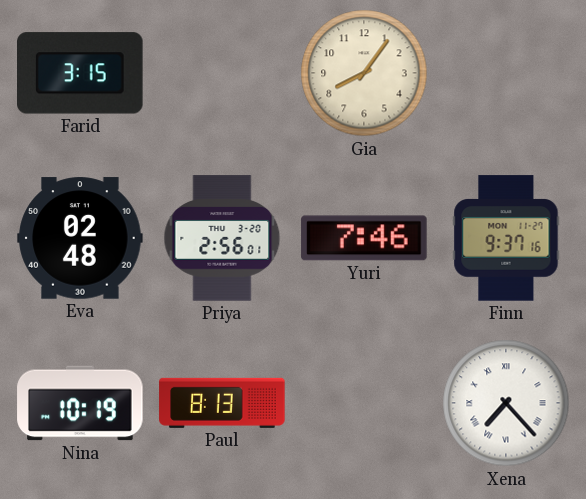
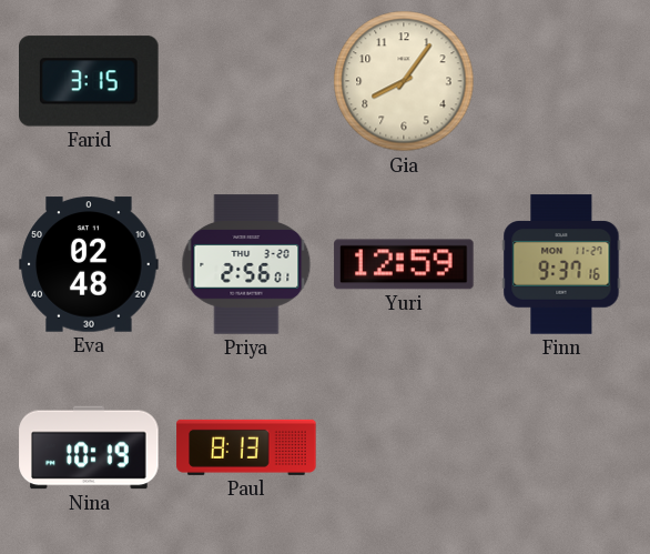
Yuri: 7:46 -> 12:59 (404, 264)
Xena: 7:23 -> none (506, 403)
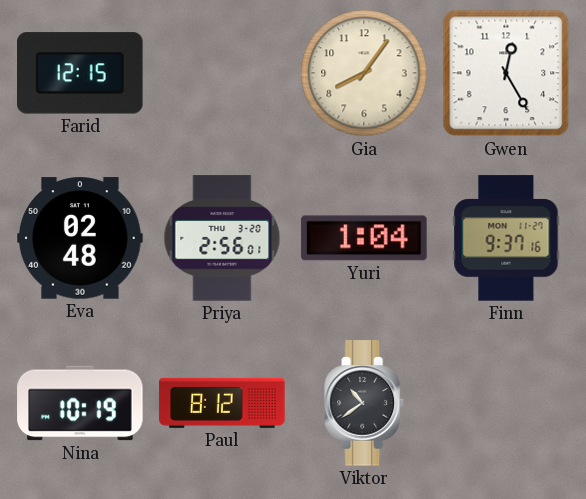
Farid: 3:15 -> 12:15 (81, 73)
Gwen: none -> 12:25 (506, 73)
Yuri: 12:59 -> 1:04 (364, 238)
Paul: 8:13 -> 8:12 (222, 403)
Viktor: none -> 10:39 (364, 403)
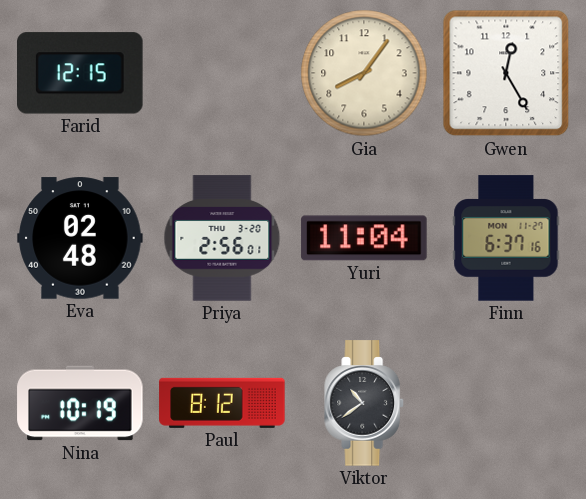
Yuri: 1:04 -> 11:04 (364, 238)
Finn: 9:37 -> 6:37 (506, 238)
